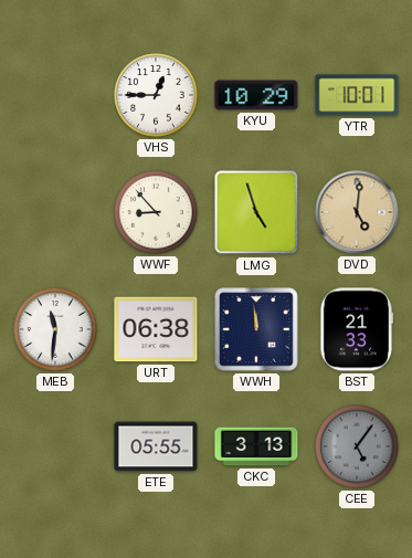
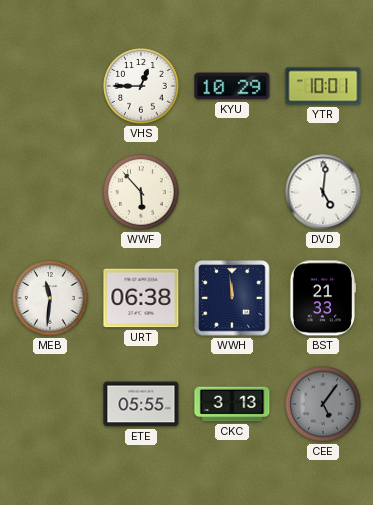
WWF: 8:53 -> 5:53 (141, 192)
LMG: 4:57 -> none (256, 212)
DVD dial: champagne -> white (323, 192)
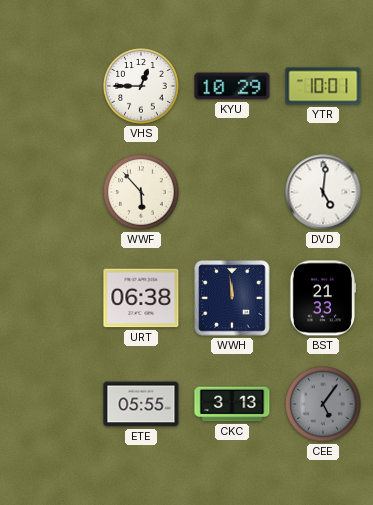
MEB: 11:31 -> none (50, 298)
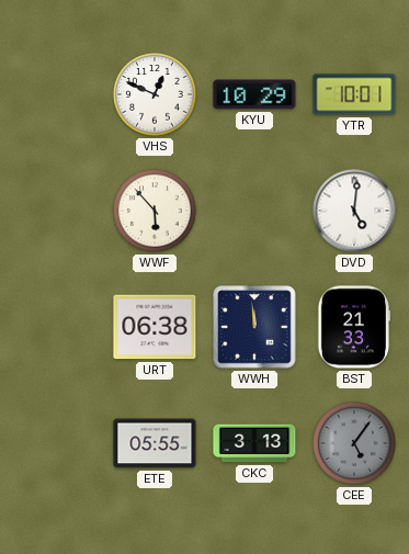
VHS: 12:45 -> 12:49 (155, 94)
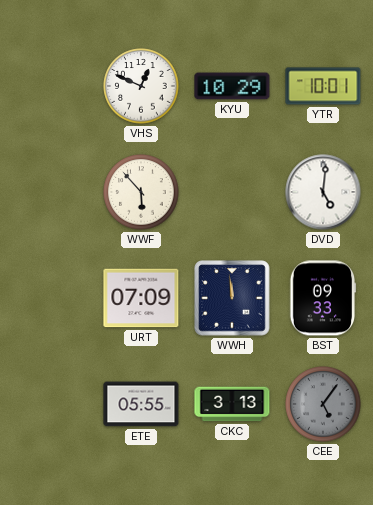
URT: 06:38 -> 07:09 (141, 298)
BST: 21:33 -> 09:33 (323, 298)
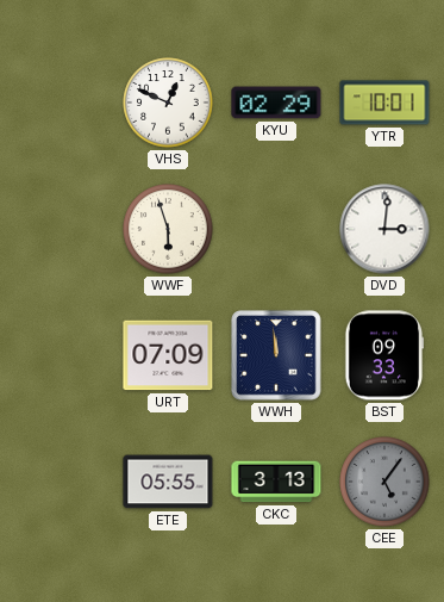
KYU: 10:29 -> 02:29 (276, 103)
WWF: 5:53 -> 5:57 (168, 229)
DVD: 5:01 -> 3:01 (384, 229)
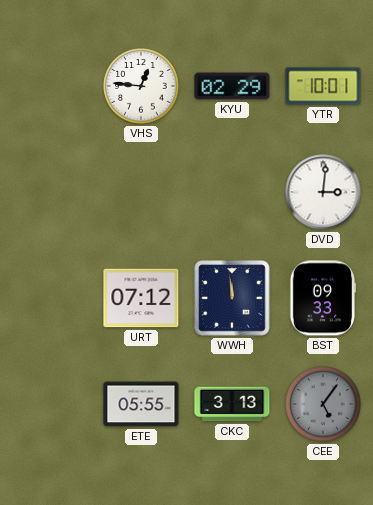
VHS: 12:49 -> 12:46 (141, 86)
WWF: 5:57 -> none (168, 229)
URT: 07:09 -> 07:12 (141, 298)
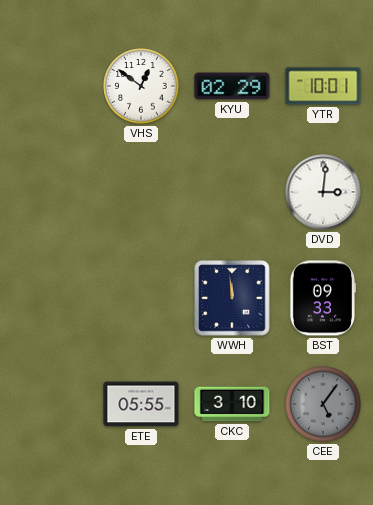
VHS: 12:46 -> 12:51 (141, 86)
URT: 07:12 -> none (141, 298)
CKC: 3:13 -> 3:10 (232, 404)
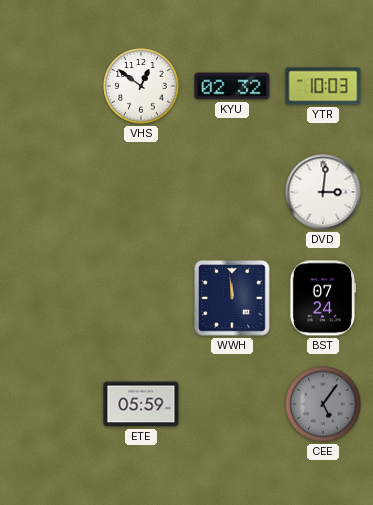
KYU: 02:29 -> 02:32 (232, 86)
YTR: 10:01 -> 10:03 (323, 86)
BST: 09:33 -> 07:24 (323, 298)
ETE: 05:55 -> 05:59 (141, 404)
CKC: 3:10 -> none (232, 404)
